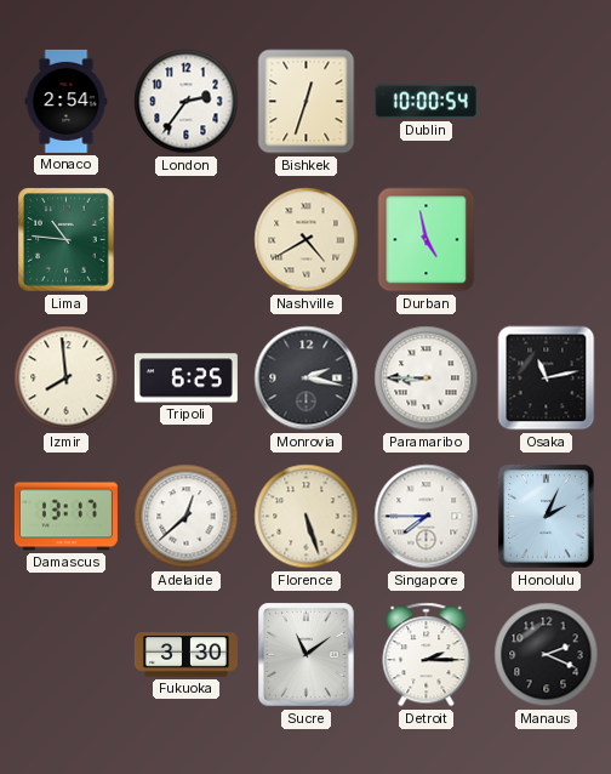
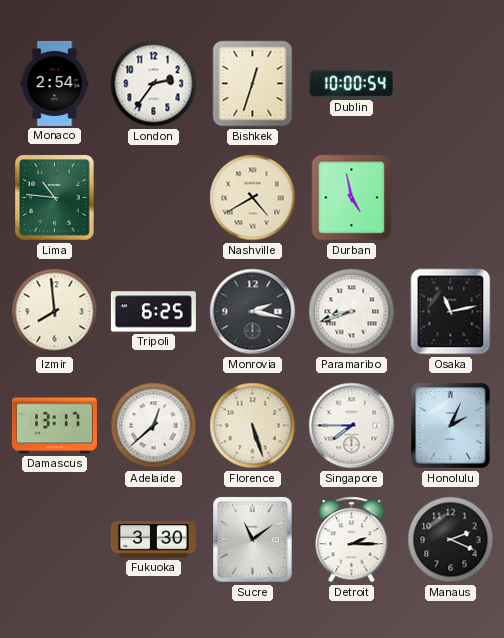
Paramaribo: 8:45 -> 8:42 (352, 312)
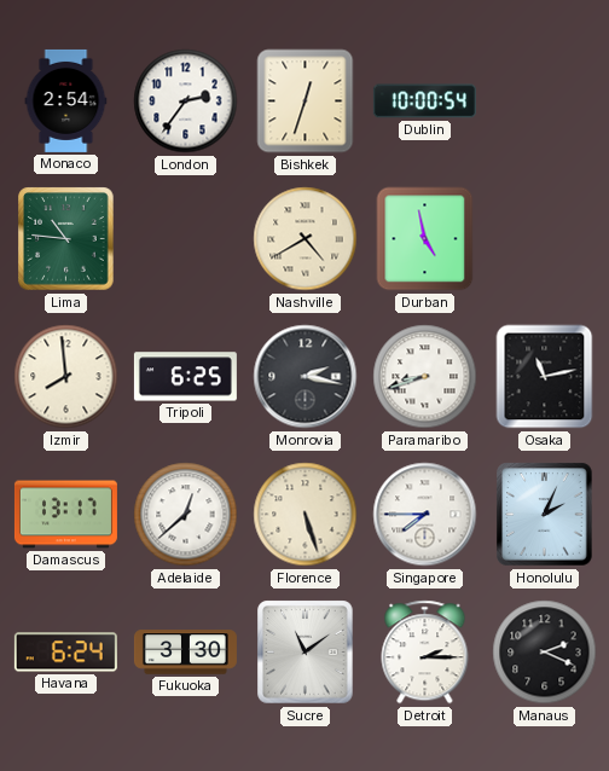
Havana: none -> 6:24 (65, 653)
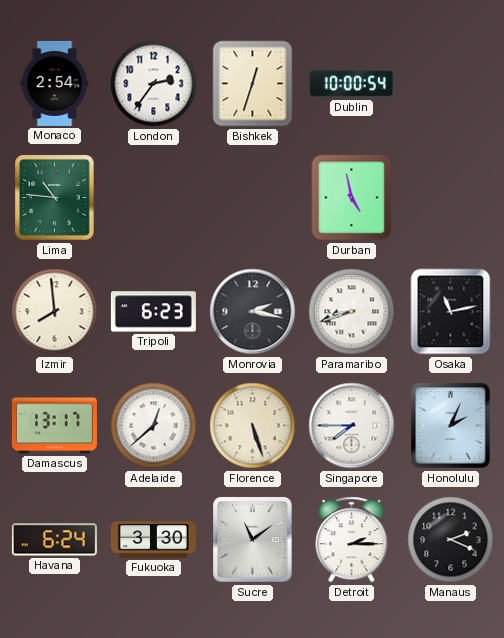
Nashville: 4:40 -> none (306, 239)
Tripoli: 6:25 -> 6:23 (153, 312)
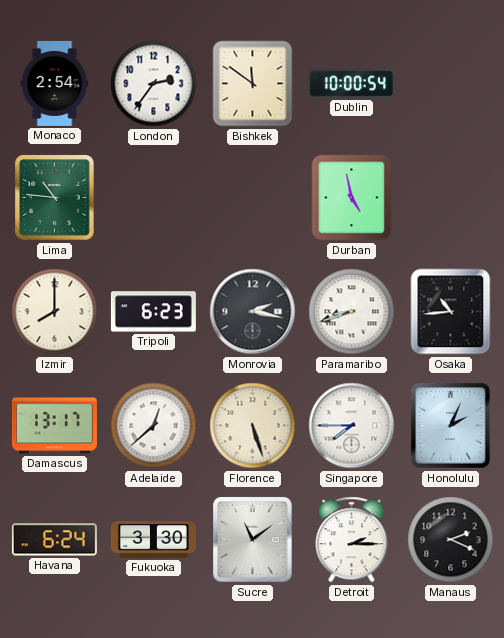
Bishkek: 12:33 -> 11:51 (253, 84)
Izmir: 7:59 -> 8:00 (55, 312)
Osaka: 11:13 -> 10:44 (451, 312)
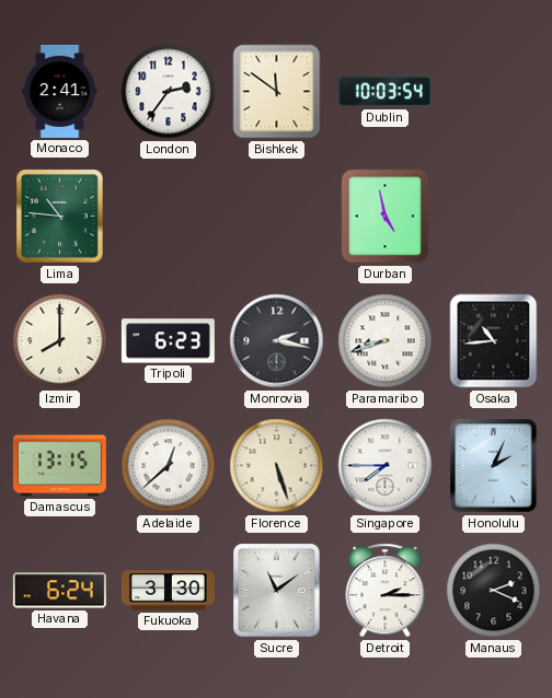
Monaco: 2:54 -> 2:41 (60, 91)
Dublin: 10:00 -> 10:03 (384, 92)
Damascus: 13:17 -> 13:15 (59, 466)
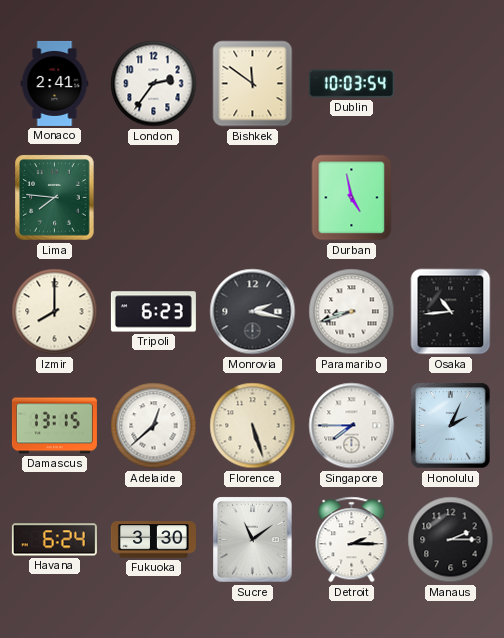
Lima: 10:46 -> 7:46 (55, 198)
Manaus: 2:19 -> 2:15 (451, 540)
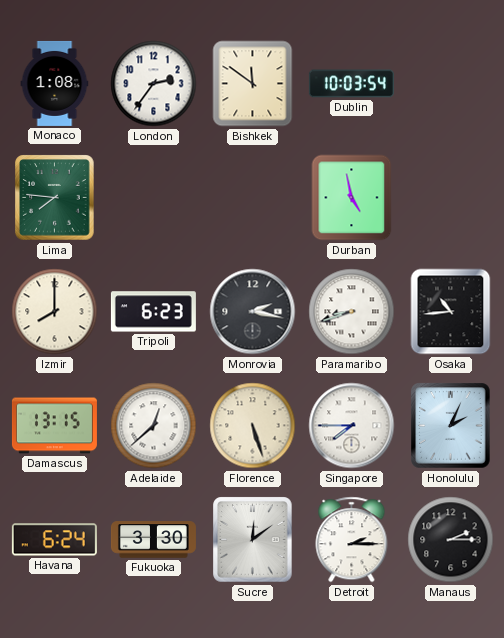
Monaco: 2:41 -> 1:08 (55, 83)
Sucre: 11:09 -> 12:09 (253, 540)
